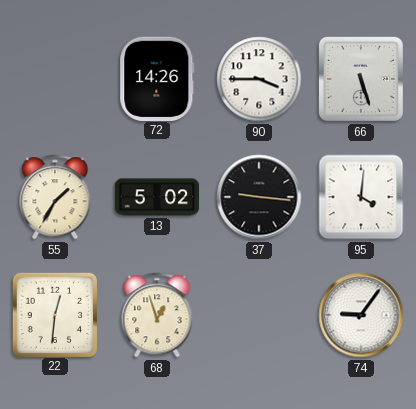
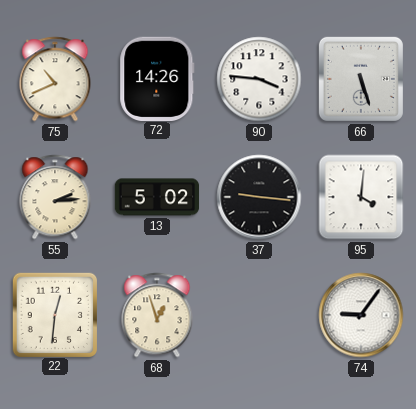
75: none -> 10:41 (55, 79)
90: 3:45 -> 3:46 (259, 79)
55: 1:35 -> 2:14 (55, 197)
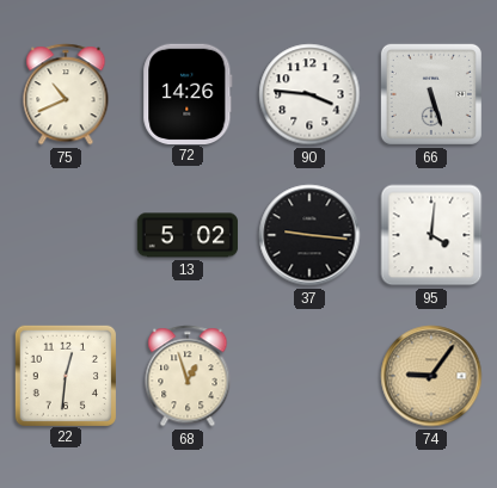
55: 2:14 -> none (55, 197)
74 dial: white -> champagne (431, 376)
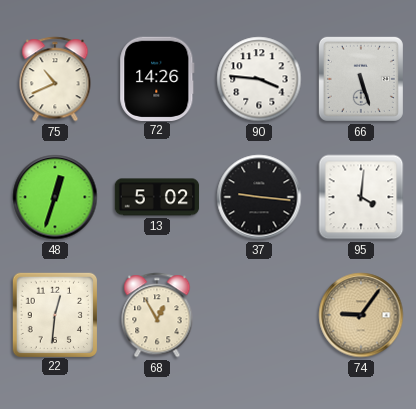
48: none -> 12:33 (55, 197)
68: 12:57 -> 12:55 (157, 315)
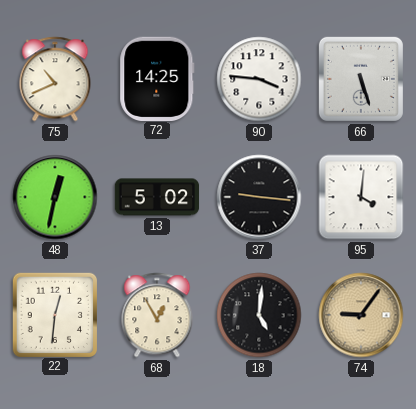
72: 14:26 -> 14:25 (157, 78)
48: 12:33 -> 12:32 (55, 197)
18: none -> 5:01 (259, 315)
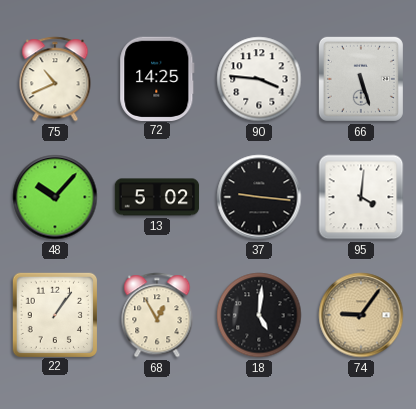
48: 12:32 -> 10:07 (55, 197)
22: 12:31 -> 1:06 (54, 314)
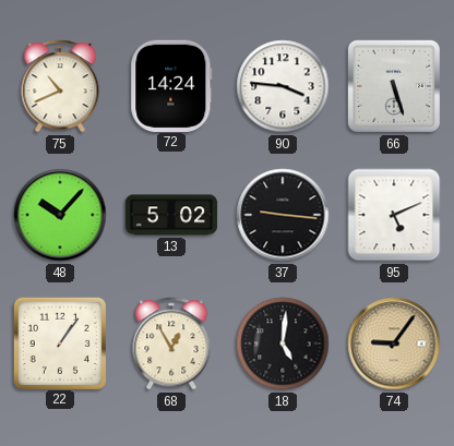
72: 14:25 -> 14:24 (171, 85)
95: 4:01 -> 5:11 (394, 215)
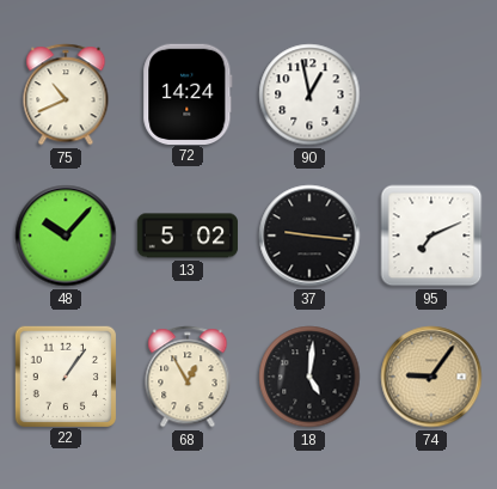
90: 3:46 -> 12:58 (309, 94)
66: 5:27 -> none (394, 86)
95: 5:11 -> 7:11 (431, 236)
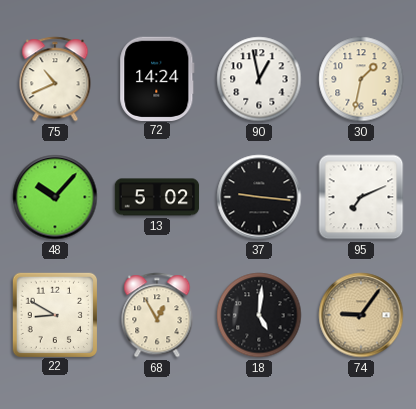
30: none -> 1:32 (361, 79)
22: 1:06 -> 8:50 (54, 314)
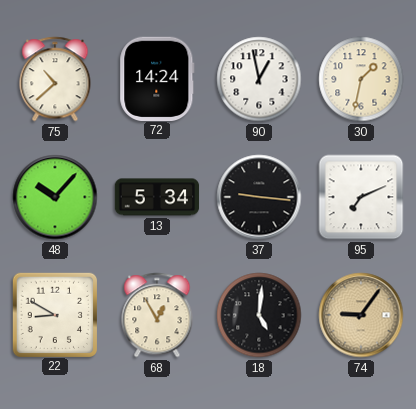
75: 10:41 -> 10:38 (55, 79)
13: 5:02 -> 5:34 (157, 197)
